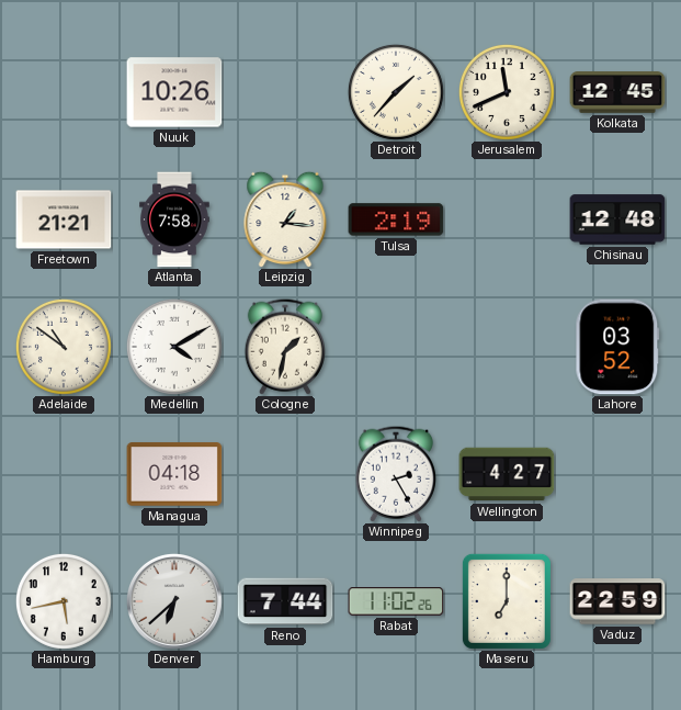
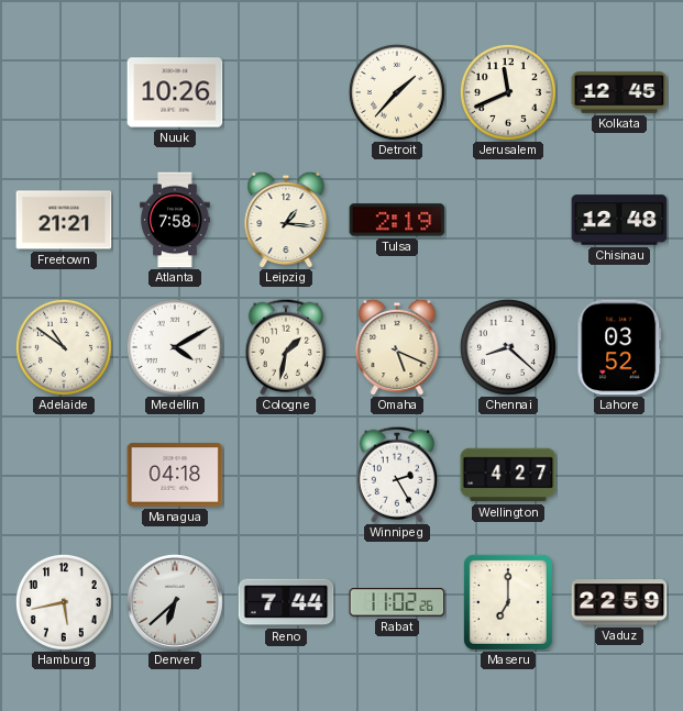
Omaha: none -> 5:19 (397, 347)
Chennai: none -> 8:22 (508, 347)
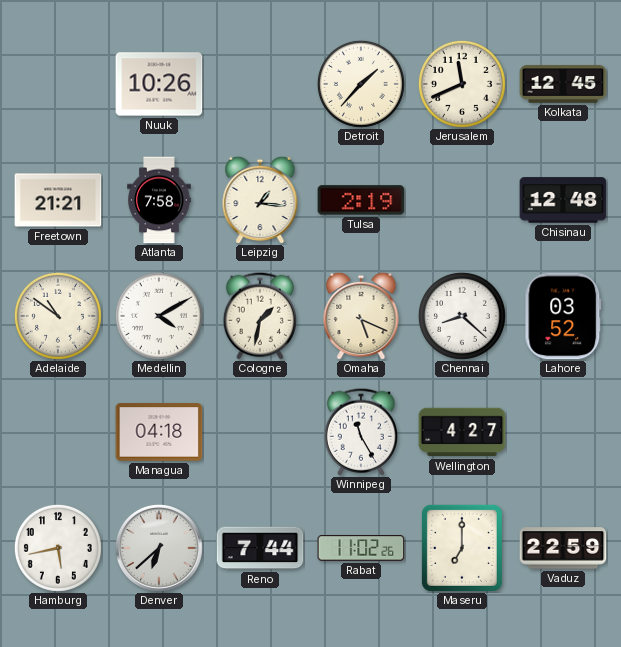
Winnipeg: 2:25 -> 11:25 (361, 432)
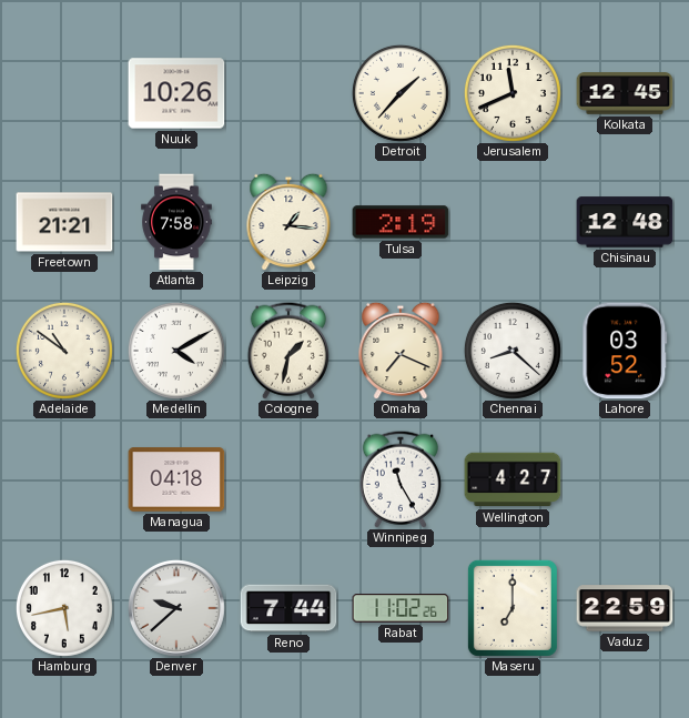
Omaha: 5:19 -> 7:19 (401, 351)
Denver: 6:38 -> 9:38 (176, 608)
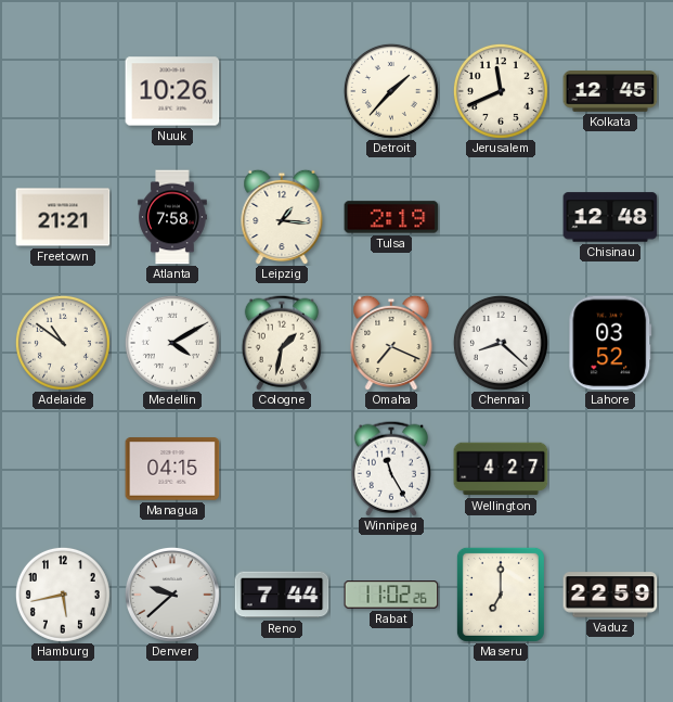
Managua: 04:18 -> 04:15 (172, 469)
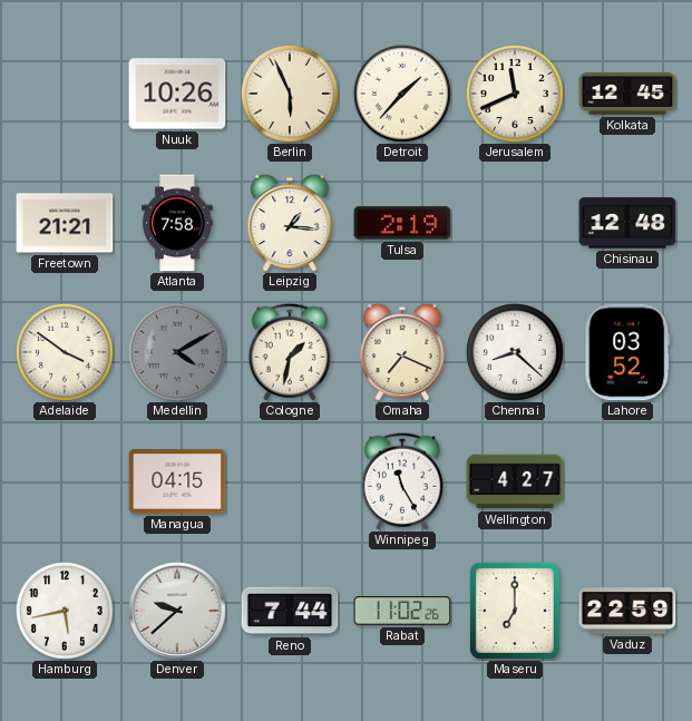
Berlin: none -> 5:56 (290, 94)
Adelaide: 10:51 -> 3:51 (65, 352)
Medellin dial: white -> grey (177, 352)
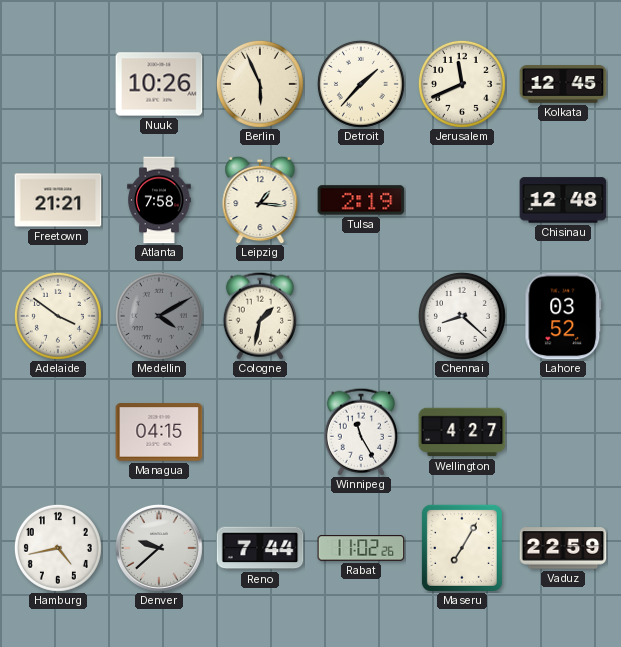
Omaha: 7:19 -> none (402, 352)
Hamburg: 5:43 -> 4:43 (58, 548)
Maseru: 7:00 -> 7:05 (462, 548)
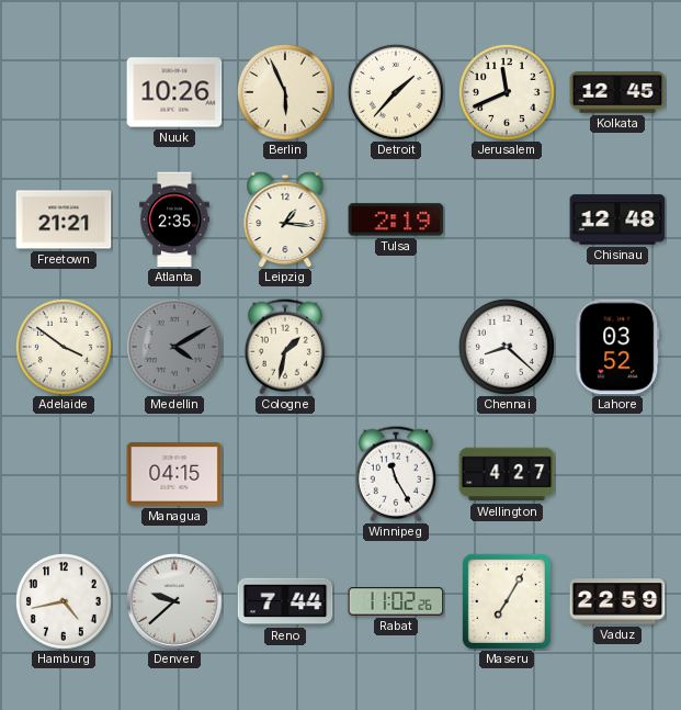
Atlanta: 7:58 -> 2:35 (174, 219)
